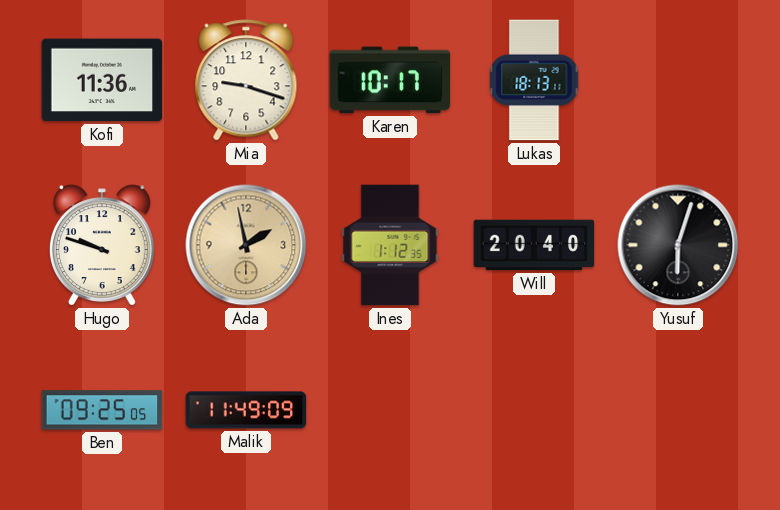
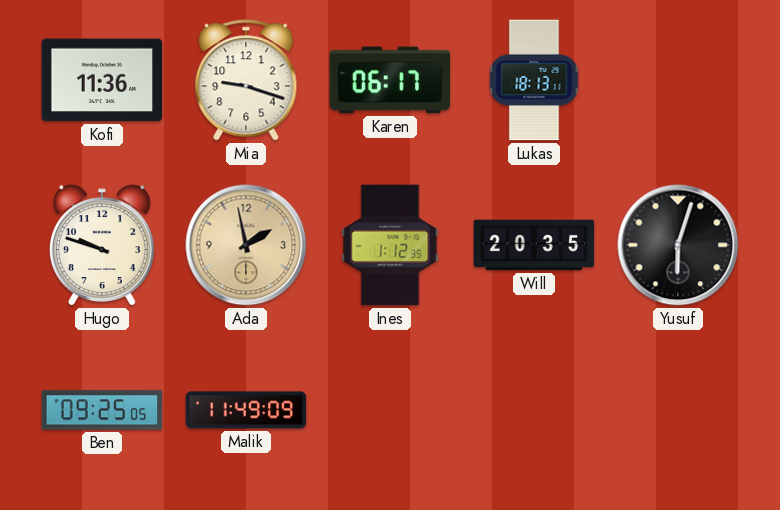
Karen: 10:17 -> 06:17 (390, 80)
Will: 20:40 -> 20:35 (534, 245)
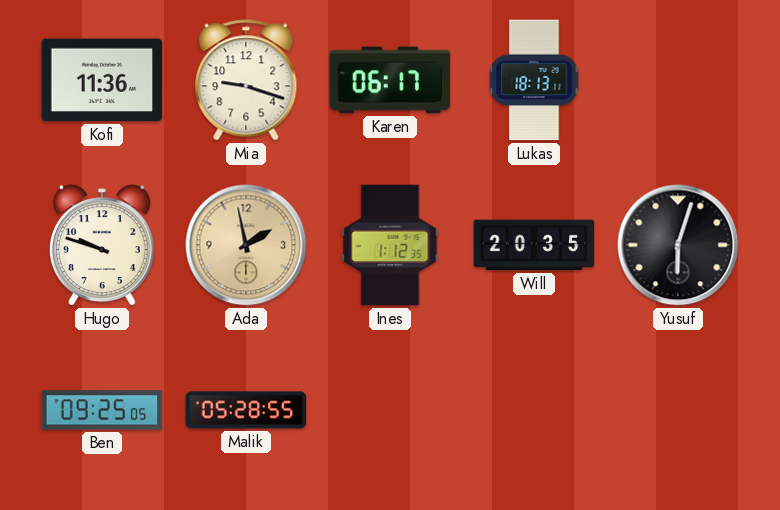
Malik: 11:49 -> 05:28 (246, 410)
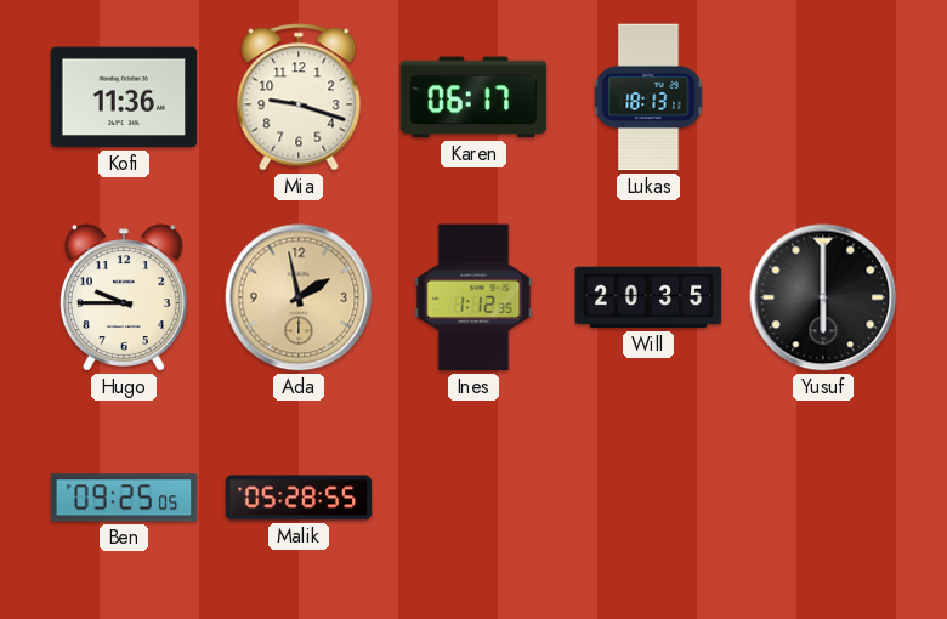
Hugo: 9:48 -> 9:45 (124, 297)
Yusuf: 6:03 -> 6:00 (823, 297)
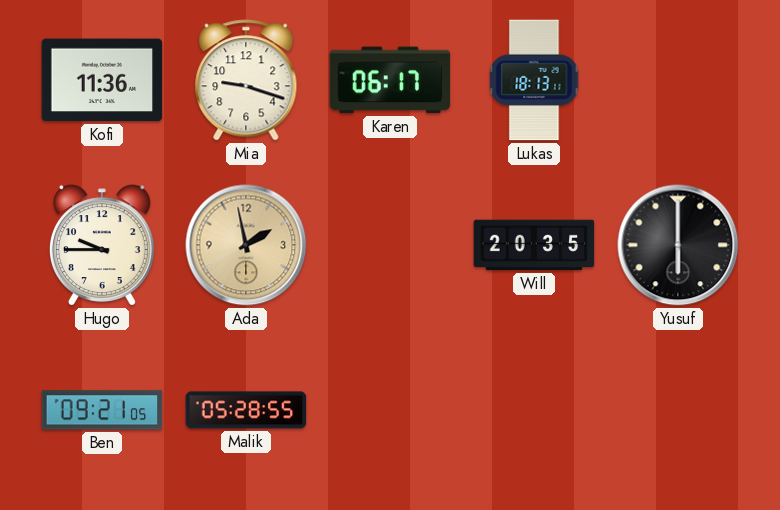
Ines: 1:12 -> none (473, 297)
Ben: 09:25 -> 09:21 (102, 410)
